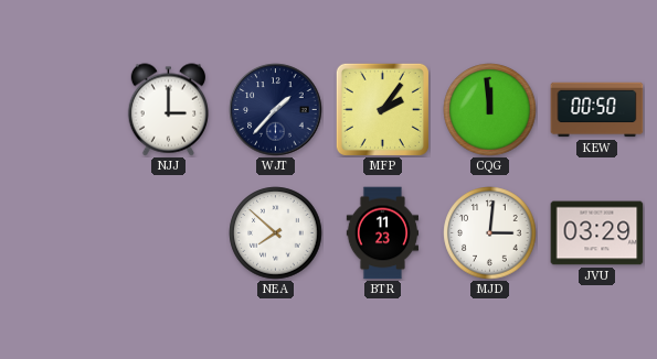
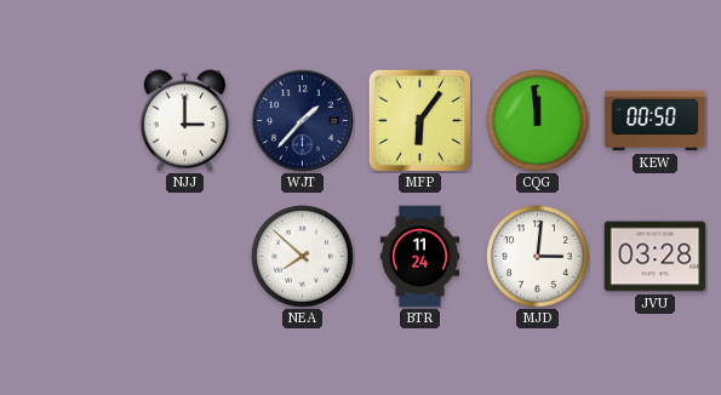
MFP: 2:06 -> 6:06 (419, 120)
BTR: 11:23 -> 11:24 (419, 257)
JVU: 03:29 -> 03:28 (656, 257)
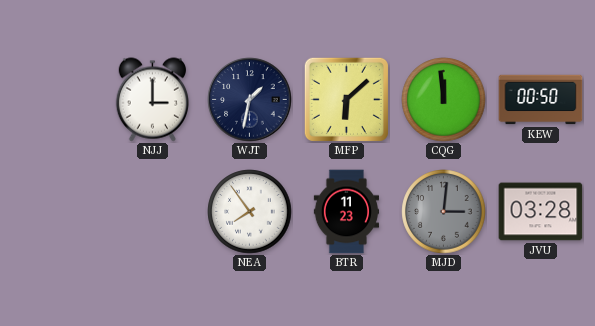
WJT: 1:37 -> 1:32 (250, 100)
MFP: 6:06 -> 6:08 (346, 99)
NEA: 7:52 -> 7:54 (250, 212)
BTR: 11:24 -> 11:23 (346, 212)
MJD dial: white -> grey (444, 212)
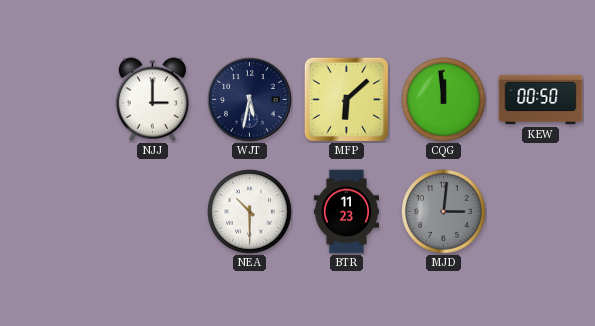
WJT: 1:32 -> 5:32 (250, 100)
NEA: 7:54 -> 10:30 (250, 212)
JVU: 03:28 -> none (541, 212)
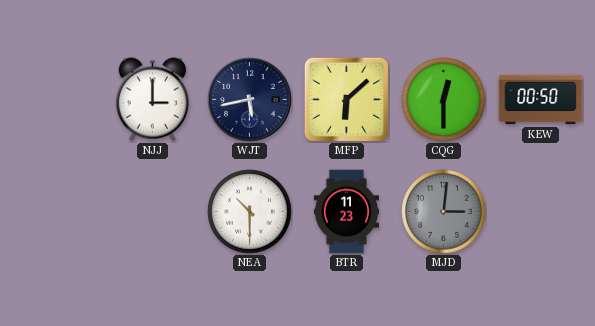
WJT: 5:32 -> 5:43 (250, 100)
CQG: 11:59 -> 12:30 (444, 100)
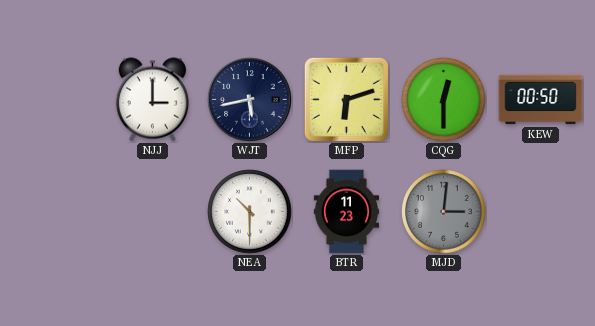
MFP: 6:08 -> 6:12 (346, 99)
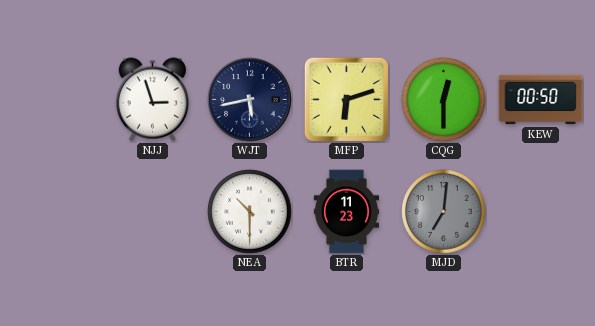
NJJ: 3:00 -> 2:57 (152, 100)
MJD: 3:01 -> 7:01 (444, 212)
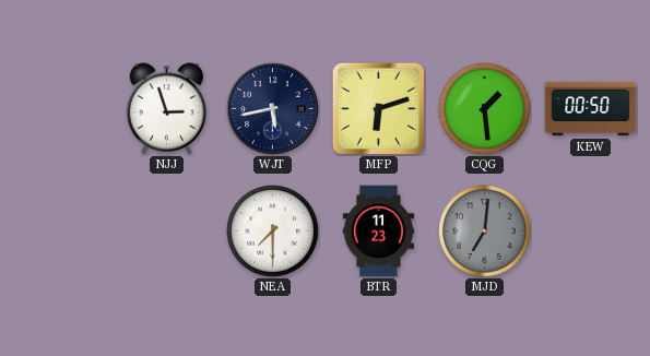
CQG: 12:30 -> 1:29 (485, 109)
NEA: 10:30 -> 7:30 (273, 232)
